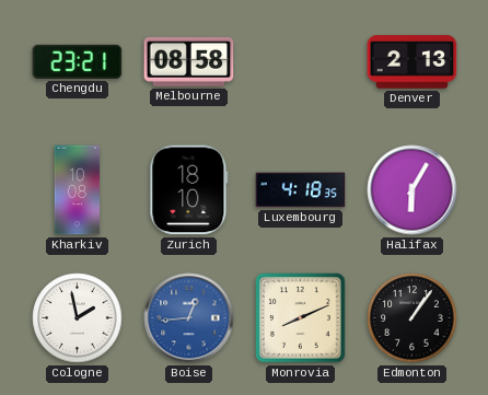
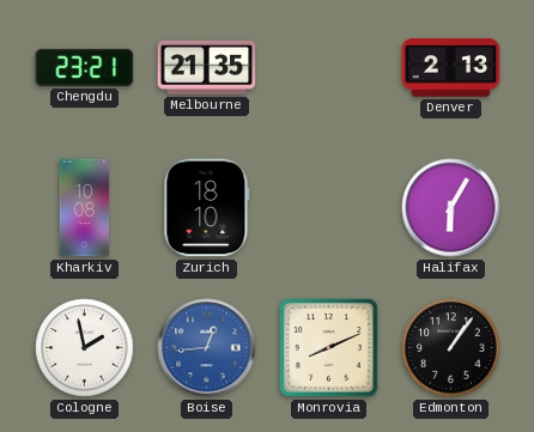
Melbourne: 08:58 -> 21:35 (207, 67)
Luxembourg: 4:18 -> none (301, 190)
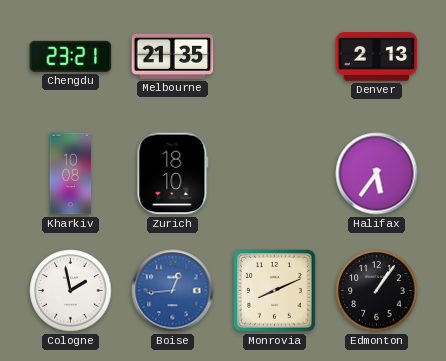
Halifax: 6:05 -> 5:36 (377, 174)
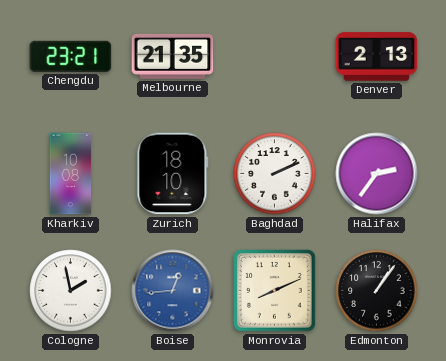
Baghdad: none -> 2:11 (275, 174)
Halifax: 5:36 -> 2:36 (377, 174)
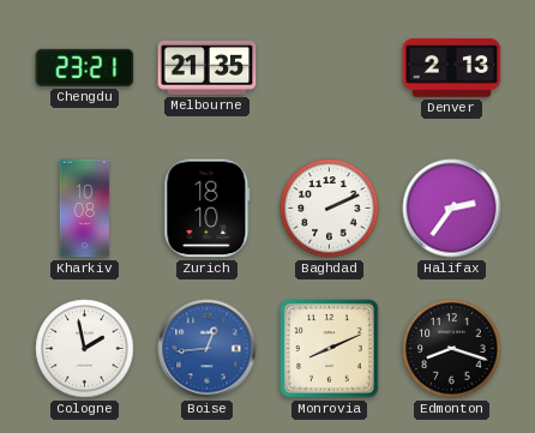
Edmonton: 1:06 -> 8:18 (452, 349)
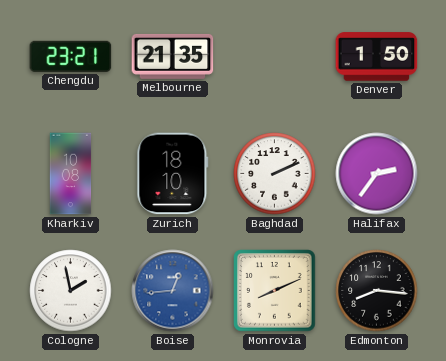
Denver: 2:13 -> 1:50 (377, 57)
Edmonton: 8:18 -> 8:16 (377, 291)
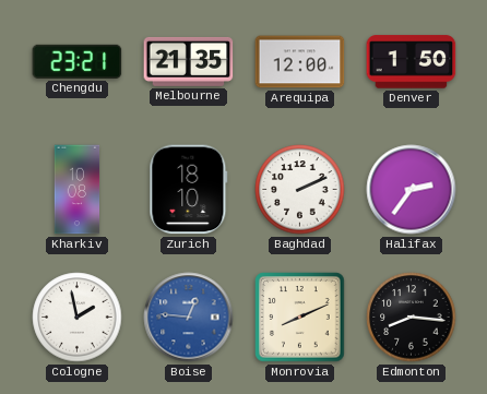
Arequipa: none -> 12:00 (300, 62)
Boise: 12:44 -> 12:46 (189, 318)
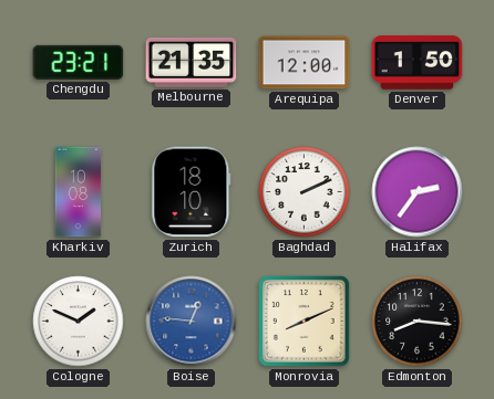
Cologne: 1:58 -> 1:49 (79, 322)
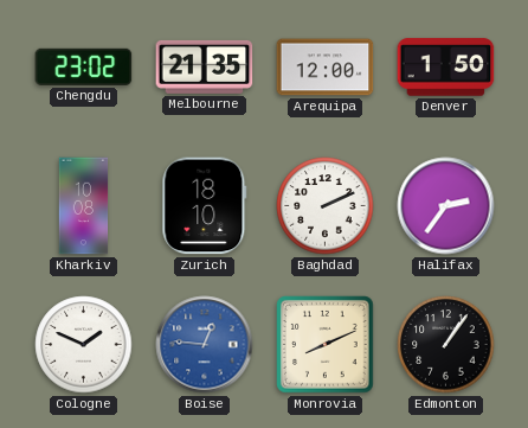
Chengdu: 23:21 -> 23:02 (84, 66)
Edmonton: 8:16 -> 1:06 (446, 345)
